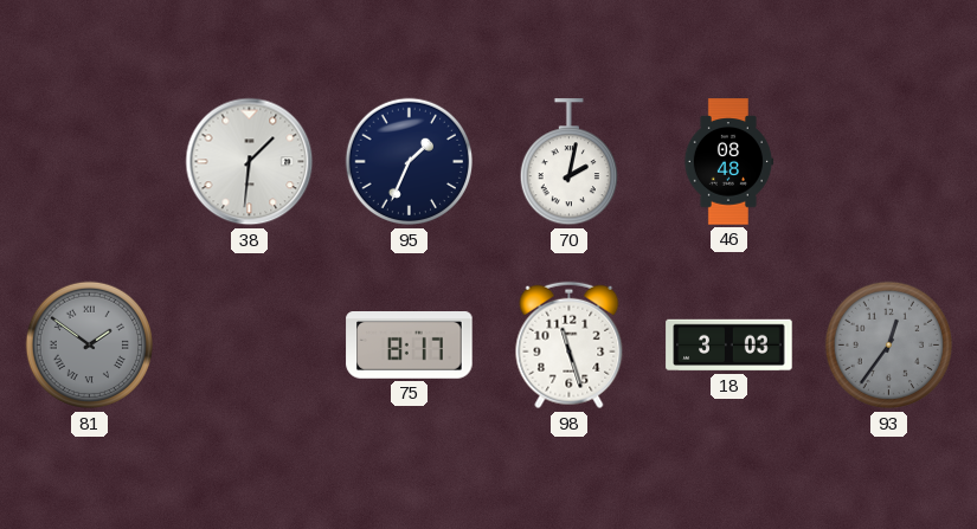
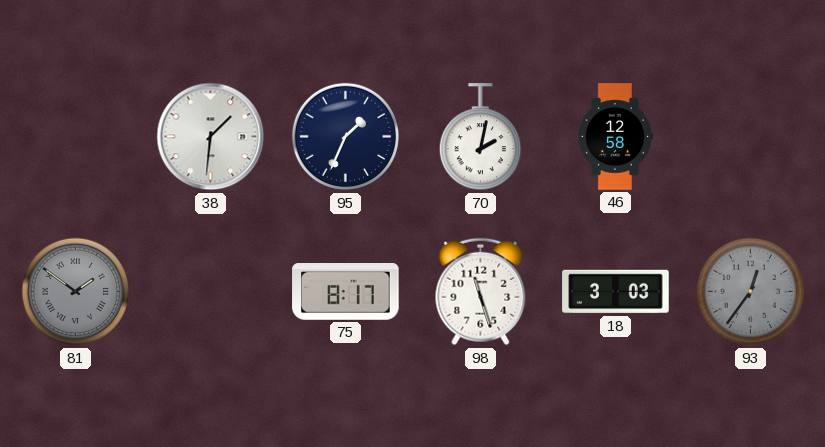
46: 08:48 -> 12:58 (615, 137)
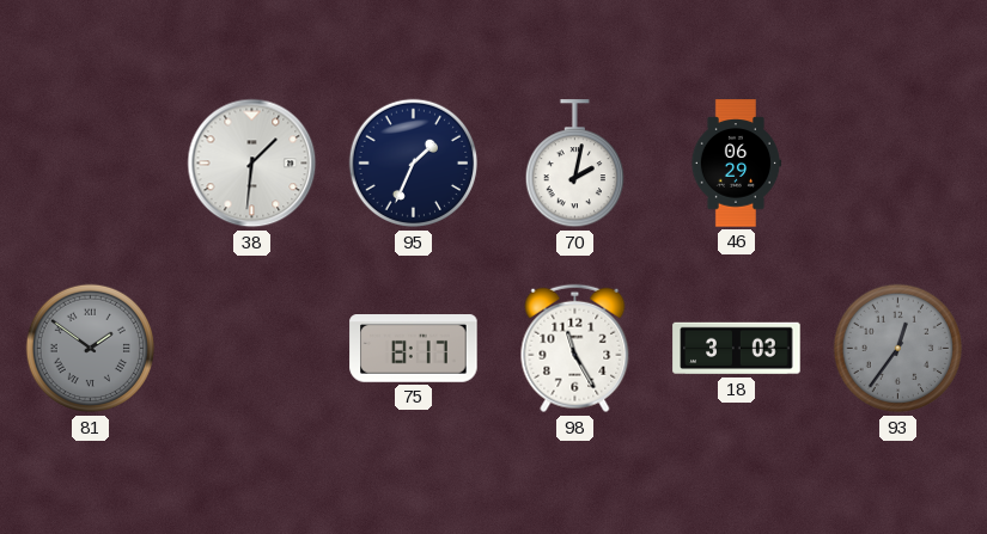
46: 12:58 -> 06:29 (736, 164)
98: 11:27 -> 11:25 (575, 349)
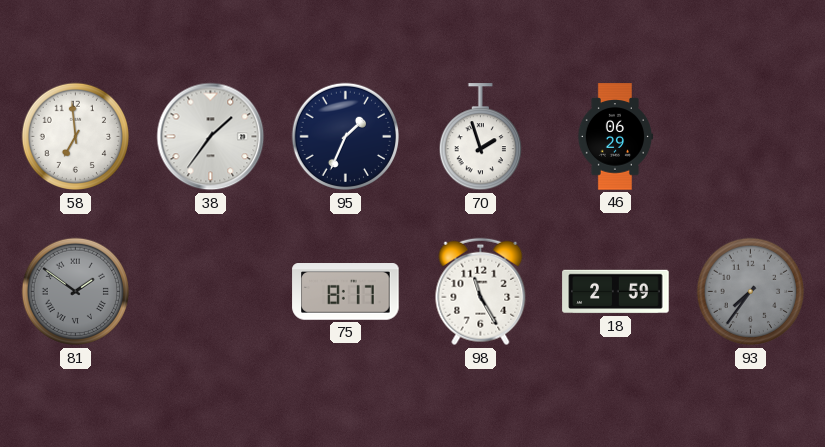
58: none -> 6:59 (76, 137)
38: 1:31 -> 1:36 (211, 137)
70: 2:02 -> 1:57 (480, 137)
18: 3:03 -> 2:59 (616, 292)
93: 12:36 -> 7:36 (751, 292)
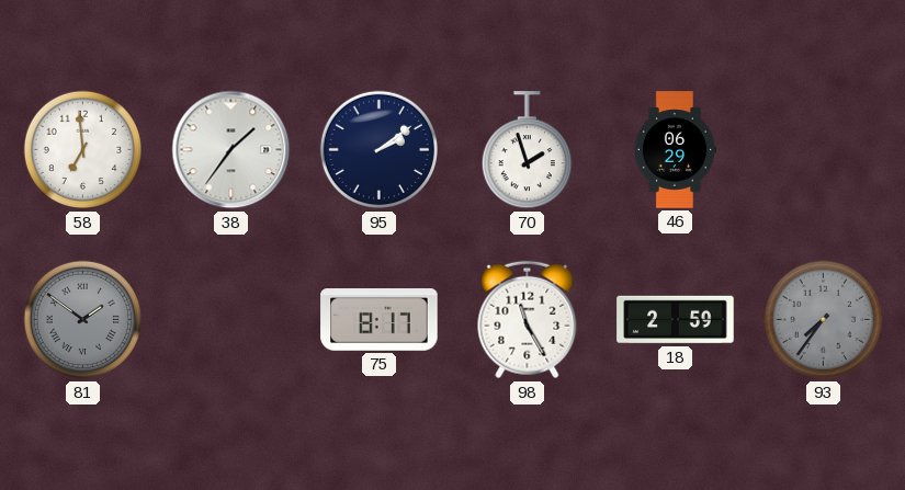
95: 1:34 -> 2:09 (380, 150)
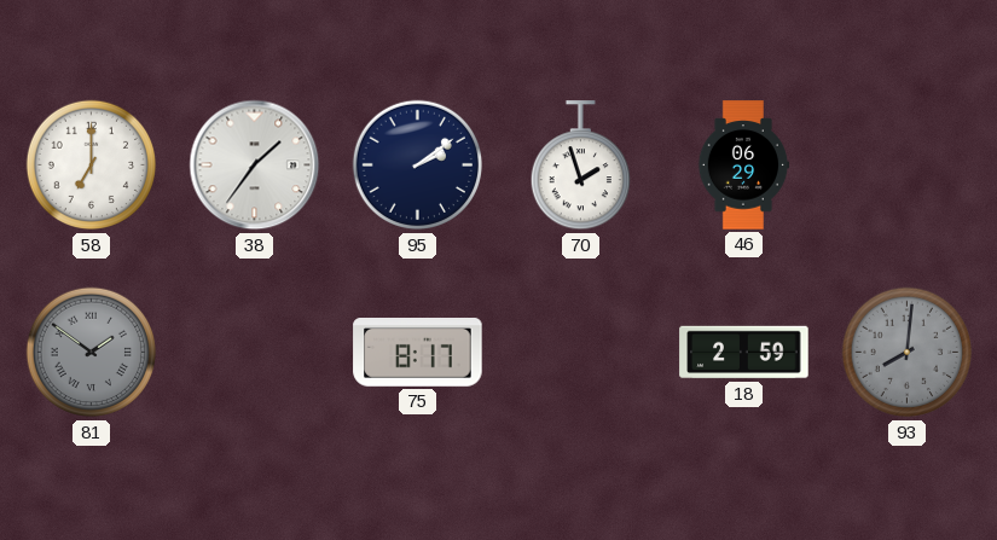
58: 6:59 -> 7:00 (92, 166)
98: 11:25 -> none (528, 320)
93: 7:36 -> 8:01 (908, 353)
